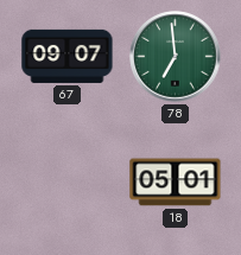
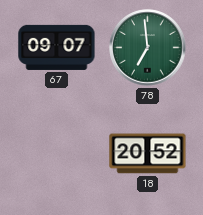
18: 05:01 -> 20:52 (148, 154)
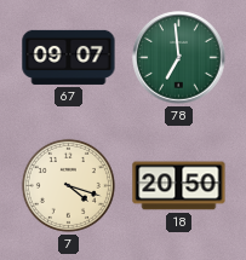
7: none -> 4:18 (68, 185)
18: 20:52 -> 20:50 (179, 186)
